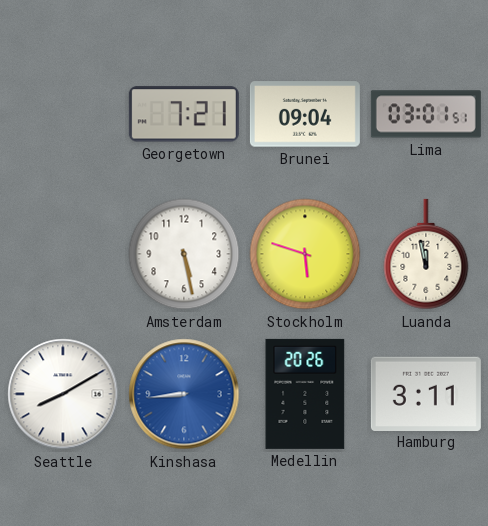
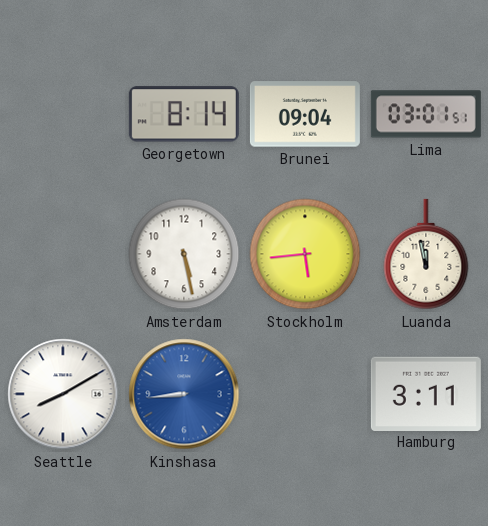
Georgetown: 7:21 -> 8:14 (184, 114)
Stockholm: 5:48 -> 5:44 (305, 254)
Medellin: 20:26 -> none (305, 394)
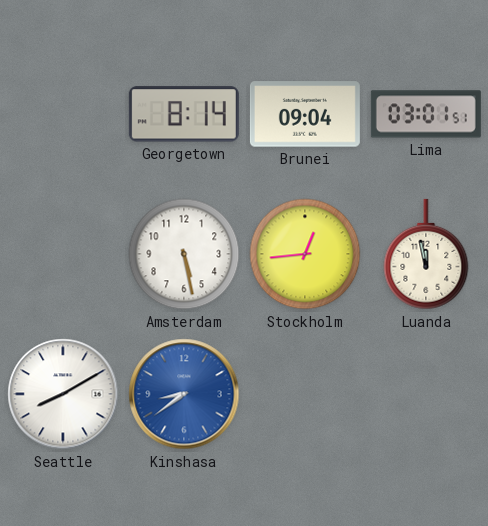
Stockholm: 5:44 -> 12:44 (305, 254)
Kinshasa: 8:44 -> 8:39 (184, 394)
Hamburg: 3:11 -> none (426, 393)
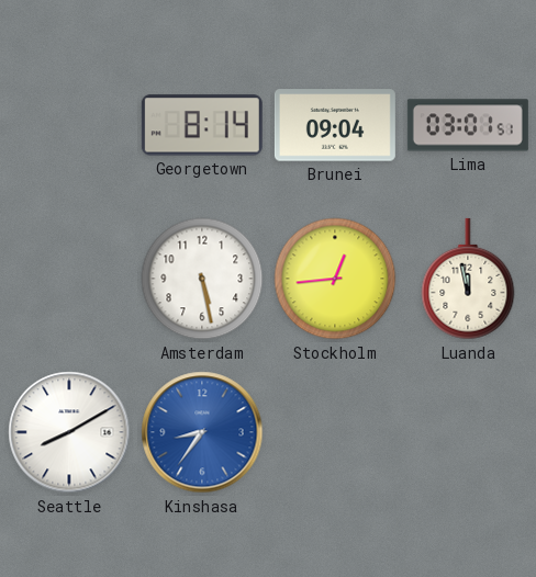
Kinshasa: 8:39 -> 8:36 (202, 432)
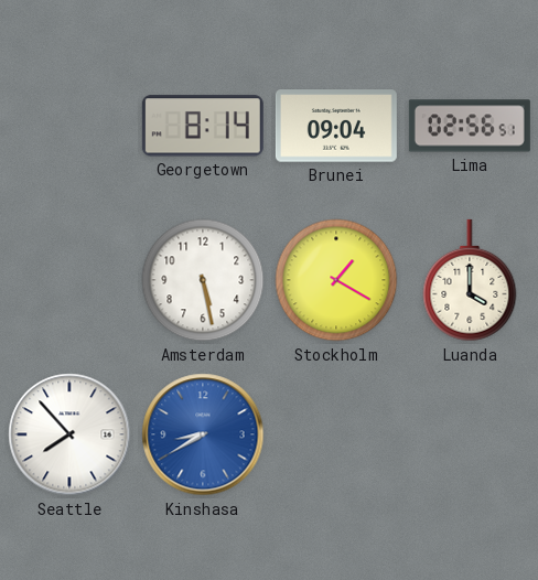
Lima: 03:01 -> 02:56 (470, 126)
Stockholm: 12:44 -> 1:20 (336, 280)
Luanda: 11:58 -> 4:00 (470, 280)
Seattle: 8:10 -> 7:53 (69, 434)
Kinshasa: 8:36 -> 8:40 (203, 434)
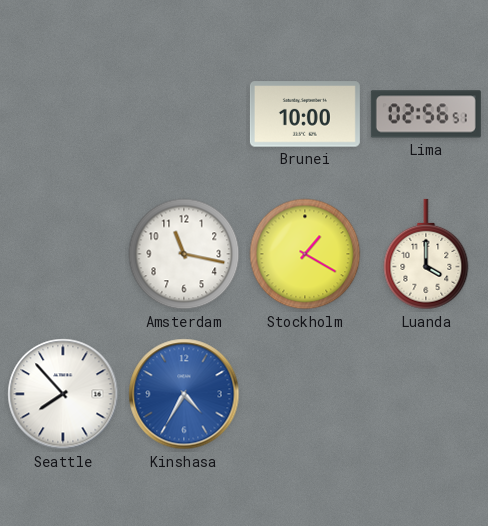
Georgetown: 8:14 -> none (203, 126)
Brunei: 09:04 -> 10:00 (305, 114)
Amsterdam: 5:28 -> 11:17 (184, 254)
Kinshasa: 8:40 -> 4:35 (184, 394)
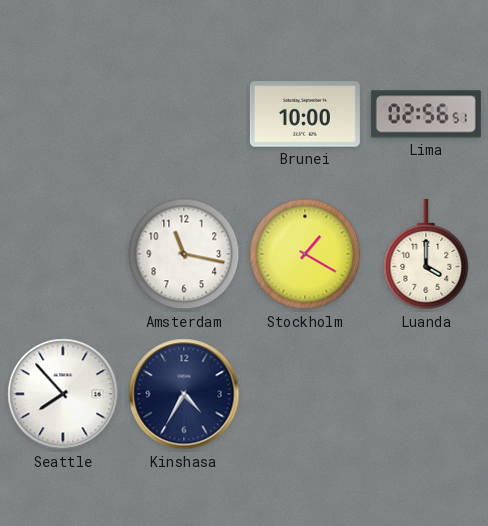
Kinshasa dial: blue -> navy (184, 394)
